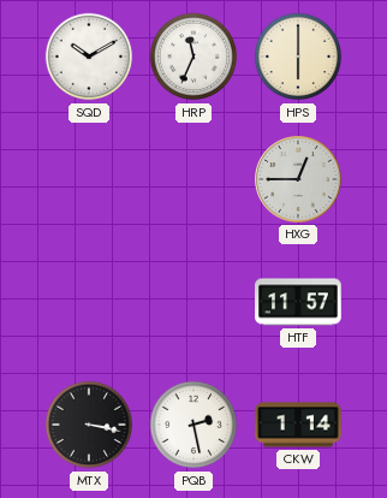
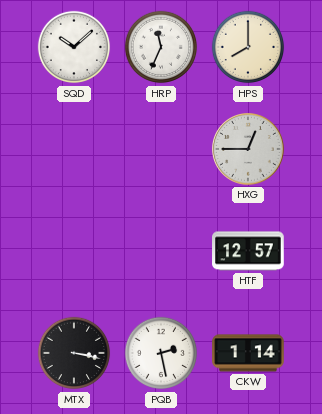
SQD: 10:10 -> 10:08 (74, 47)
HPS: 6:00 -> 8:00 (248, 47)
HTF: 11:57 -> 12:57 (248, 251)
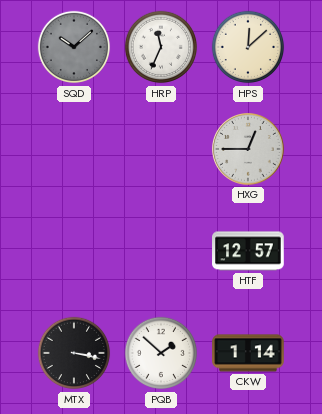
SQD dial: white -> grey (74, 47)
HPS: 8:00 -> 12:08 (248, 47)
PQB: 2:28 -> 1:52 (161, 353)
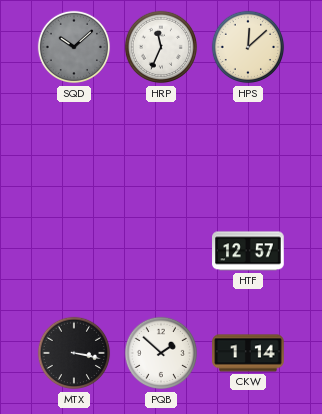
HXG: 12:45 -> none (249, 150)
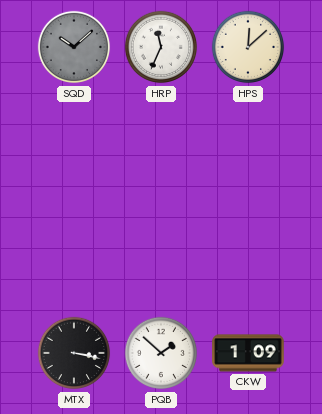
HTF: 12:57 -> none (248, 251)
CKW: 1:14 -> 1:09 (248, 353)
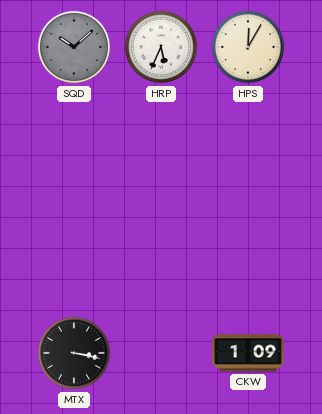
HRP: 11:34 -> 5:34 (161, 47)
HPS: 12:08 -> 12:05 (248, 47)
PQB: 1:52 -> none (161, 353)
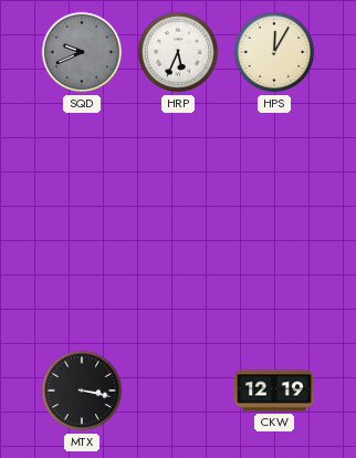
SQD: 10:08 -> 9:41 (82, 52)
CKW: 1:09 -> 12:19 (274, 391)
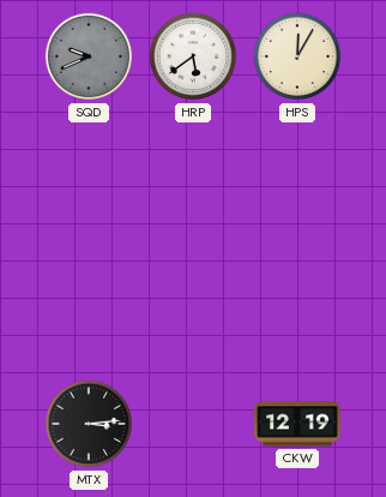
HRP: 5:34 -> 5:39 (193, 56)
MTX: 3:17 -> 3:14 (89, 424)
